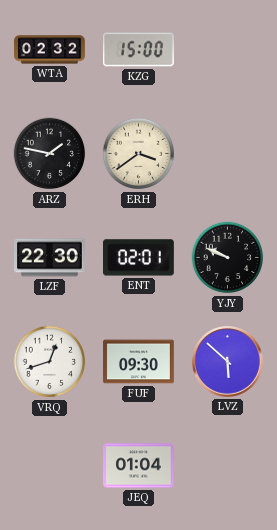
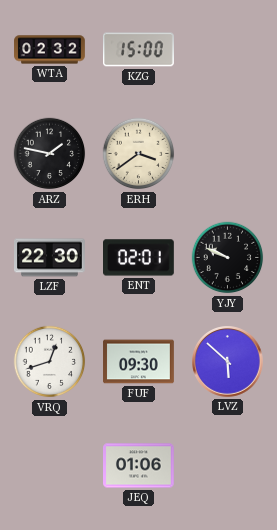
JEQ: 01:04 -> 01:06 (139, 466)
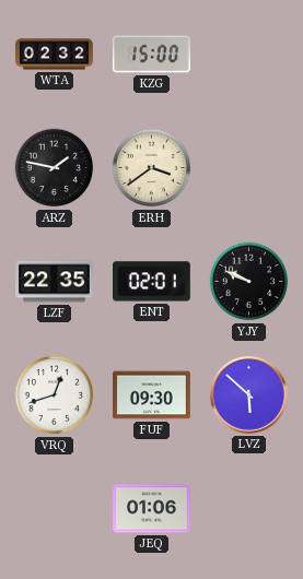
LZF: 22:30 -> 22:35 (55, 282)
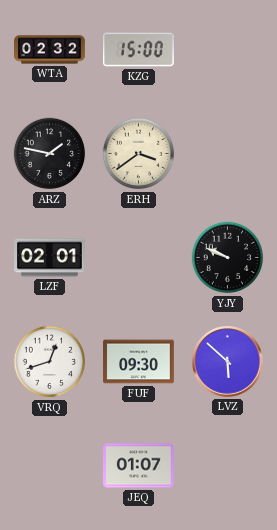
LZF: 22:35 -> 02:01 (50, 258)
ENT: 02:01 -> none (152, 282)
JEQ: 01:06 -> 01:07 (139, 466)
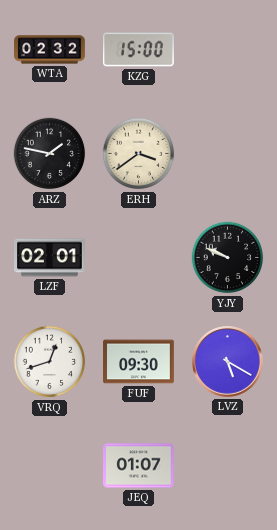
LVZ: 5:52 -> 5:20 (228, 362)
